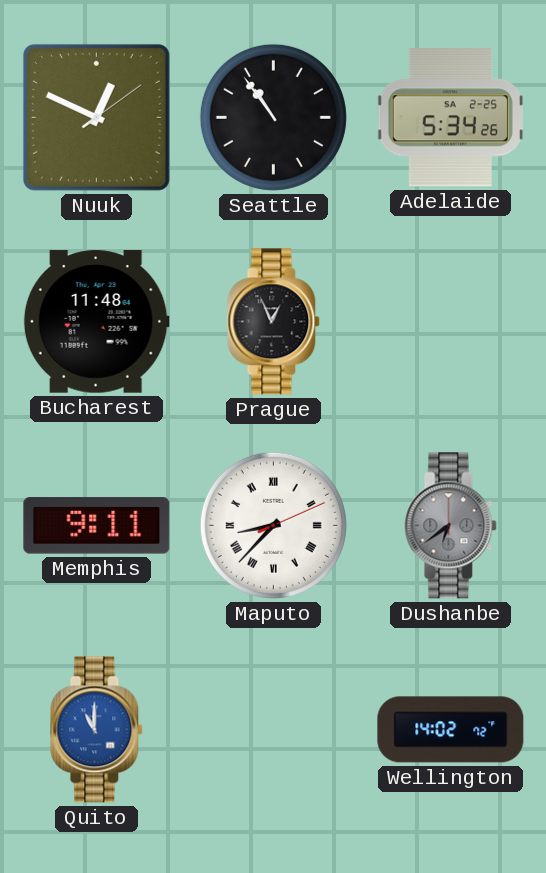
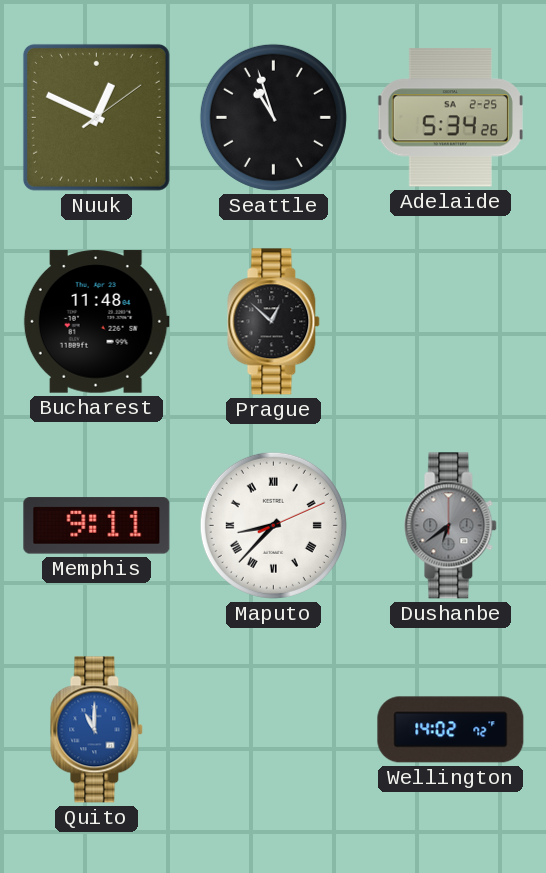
Seattle: 10:54 -> 10:57 (273, 117)
Prague: 12:56 -> 12:52 (274, 322)
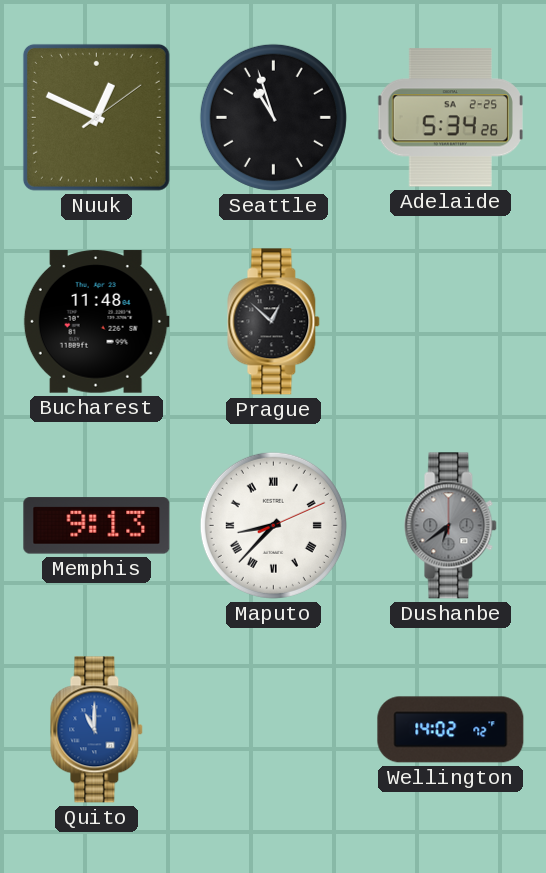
Memphis: 9:11 -> 9:13 (97, 526)
